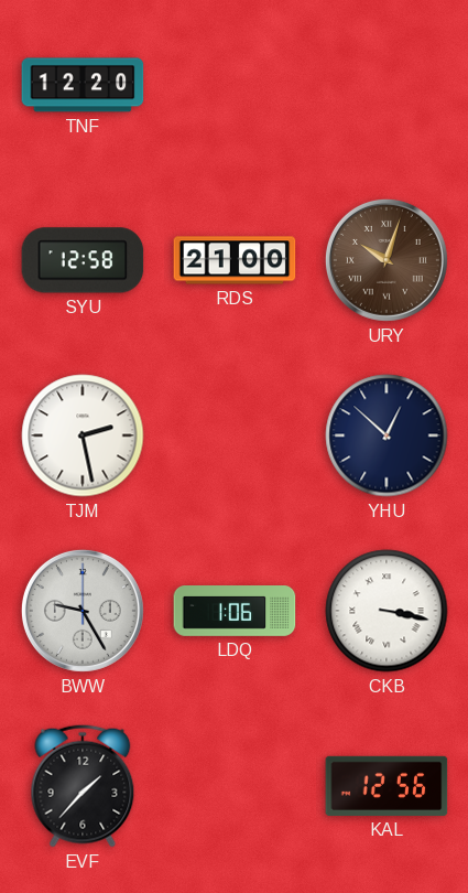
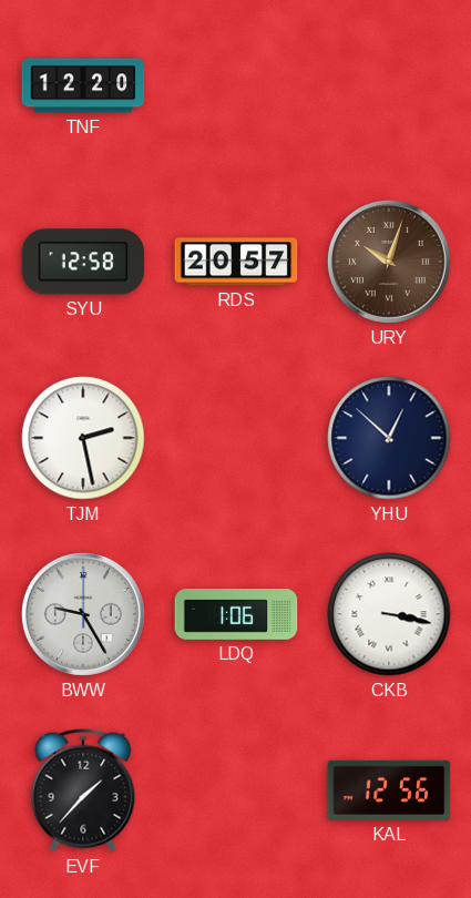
RDS: 21:00 -> 20:57 (236, 262)
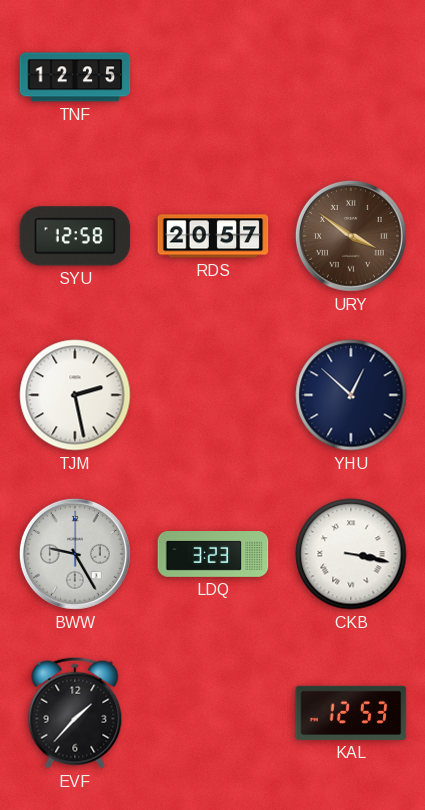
TNF: 12:20 -> 12:25 (75, 77)
URY: 10:03 -> 3:51 (351, 236)
LDQ: 1:06 -> 3:23 (213, 555)
KAL: 12:56 -> 12:53 (351, 713)
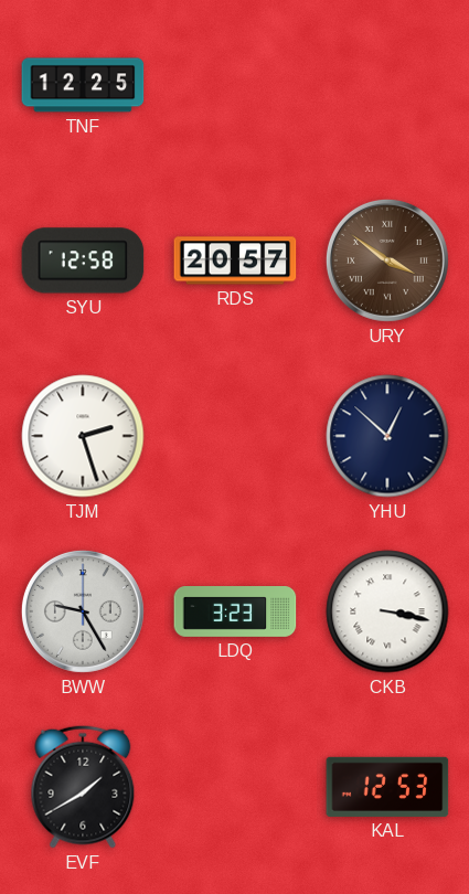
TJM: 2:28 -> 2:27 (83, 436)
EVF: 1:37 -> 1:40 (83, 787)
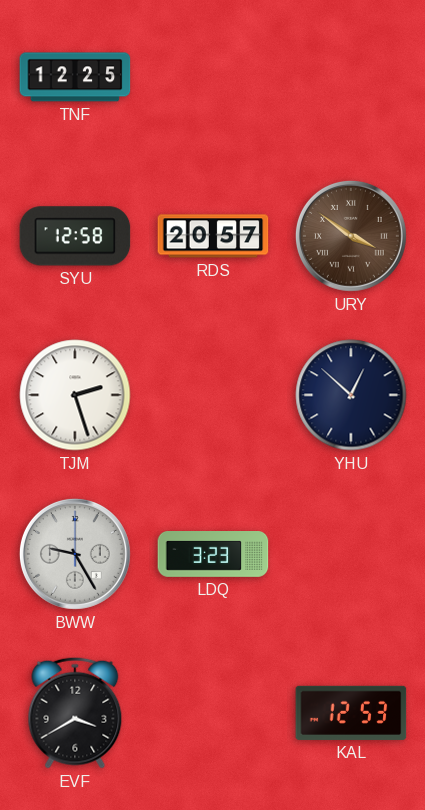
CKB: 3:17 -> none (387, 611)
EVF: 1:40 -> 3:40 (75, 713)
